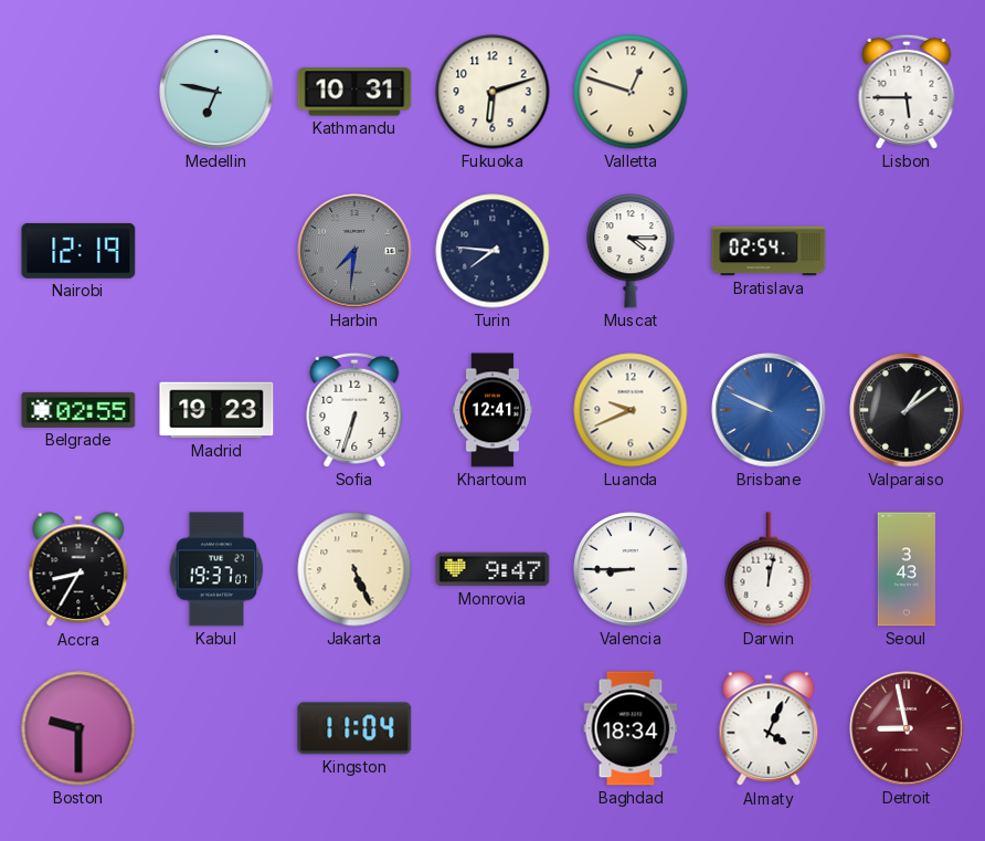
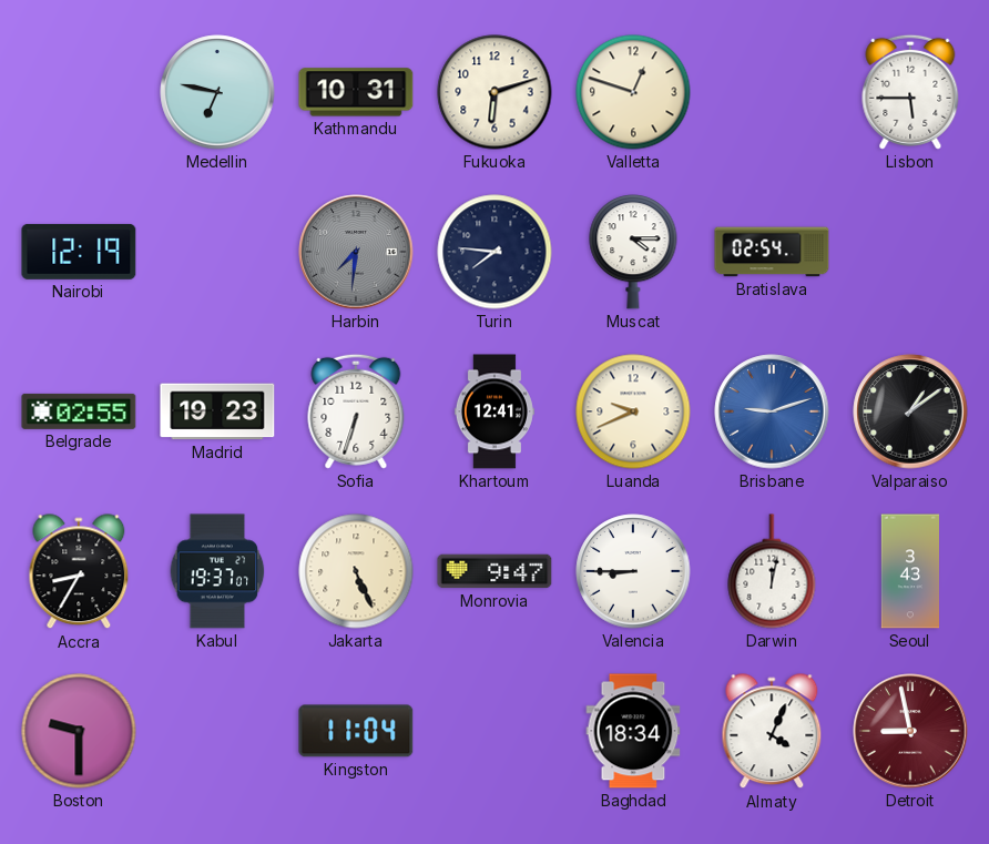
Brisbane: 9:49 -> 9:12 (772, 411)
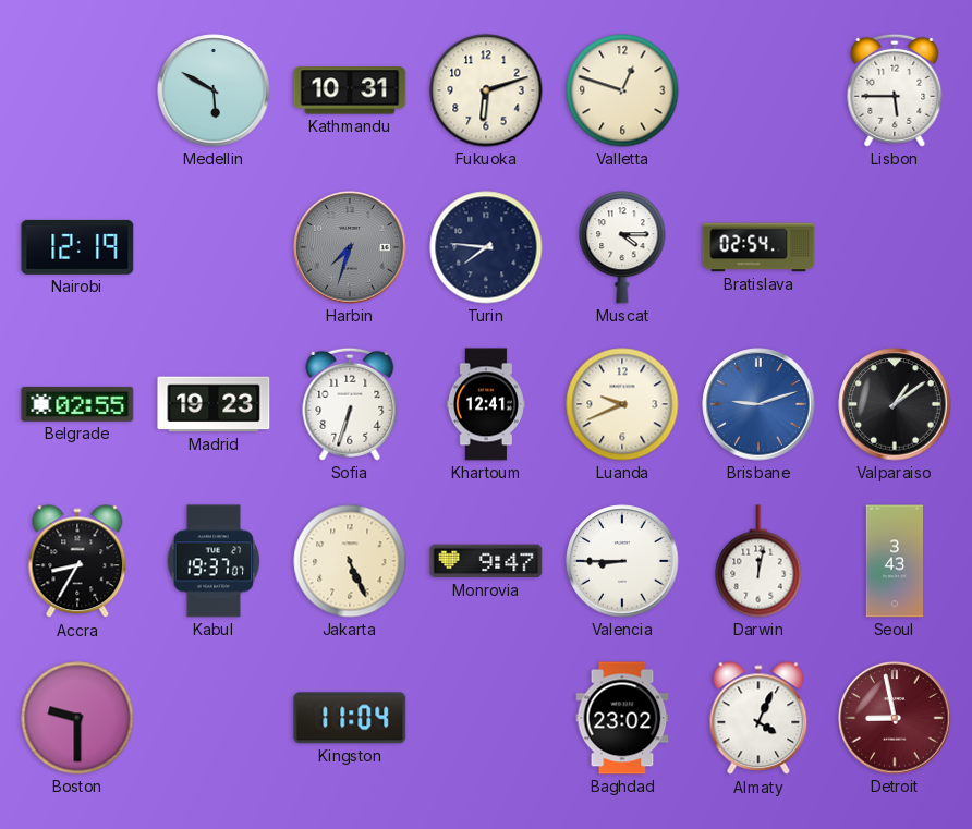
Medellin: 6:47 -> 5:50 (214, 90)
Harbin: 7:31 -> 7:33 (350, 247)
Baghdad: 18:34 -> 23:02 (622, 718)
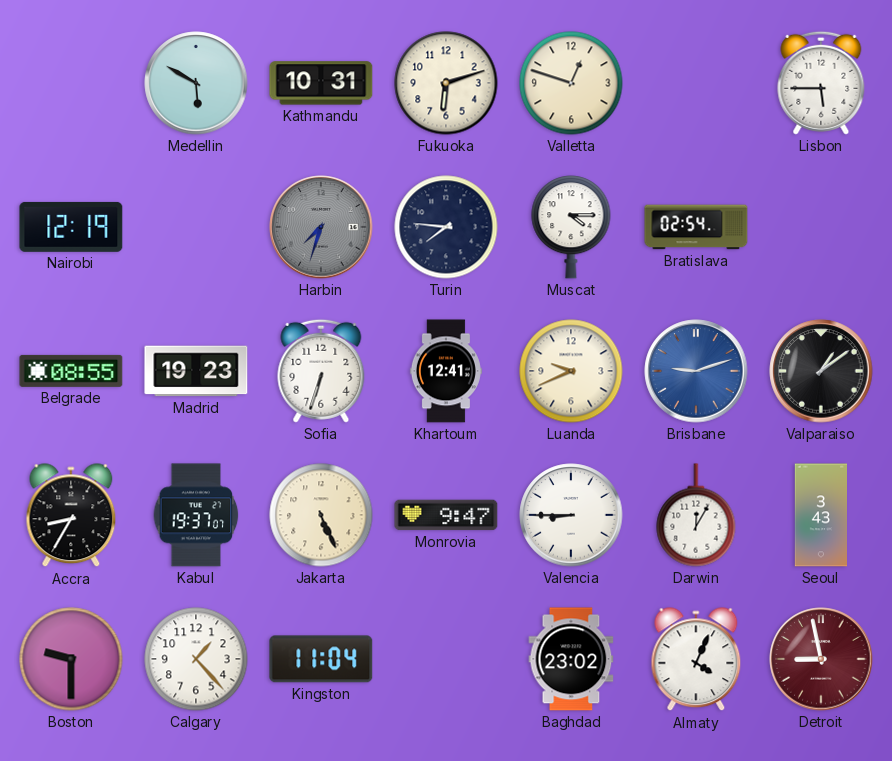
Belgrade: 02:55 -> 08:55 (71, 371)
Darwin: 12:02 -> 12:05 (696, 515)
Calgary: none -> 1:23 (196, 659)
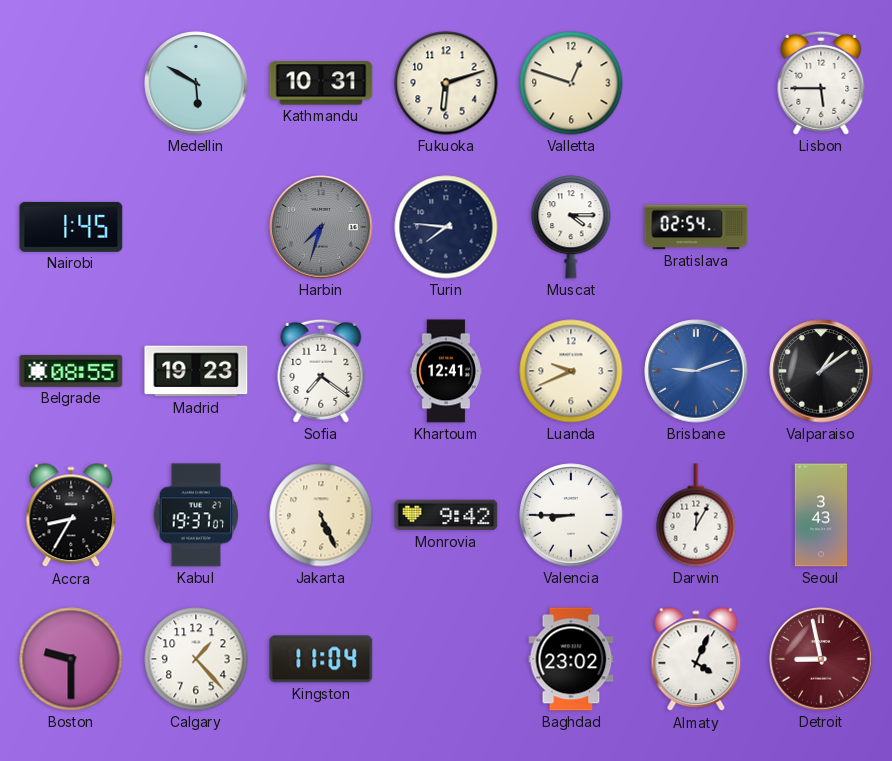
Nairobi: 12:19 -> 1:45 (71, 227)
Sofia: 6:33 -> 7:21 (321, 371)
Monrovia: 9:47 -> 9:42 (446, 515)
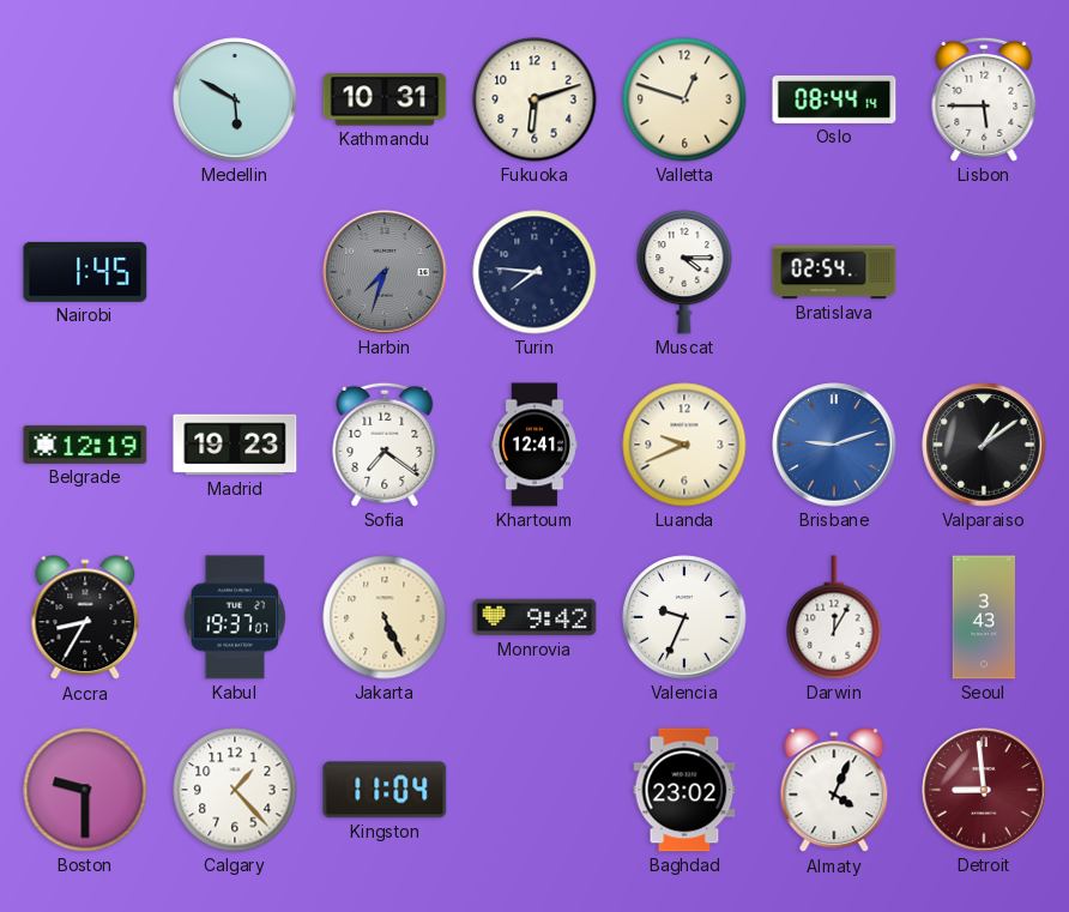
Oslo: none -> 08:44 (834, 99)
Belgrade: 08:55 -> 12:19 (85, 445)
Valencia: 8:45 -> 9:34 (684, 617)
Detroit: 8:58 -> 8:59 (984, 790)
